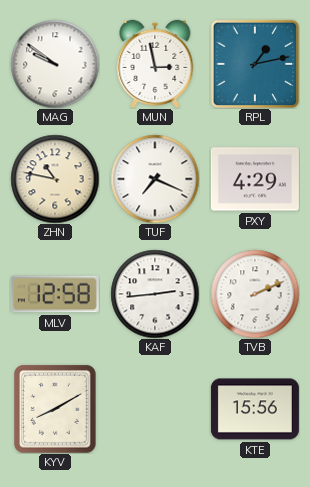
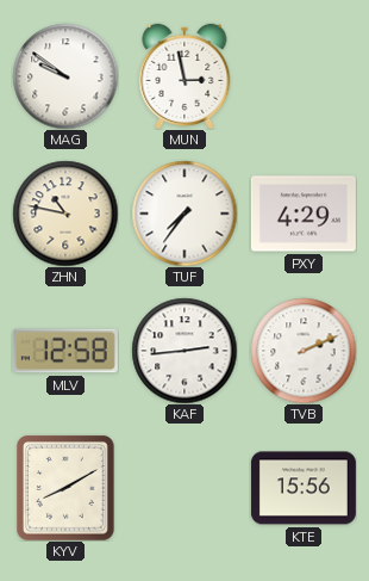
RPL: 1:13 -> none (255, 64)
TUF: 7:19 -> 7:36 (185, 214)
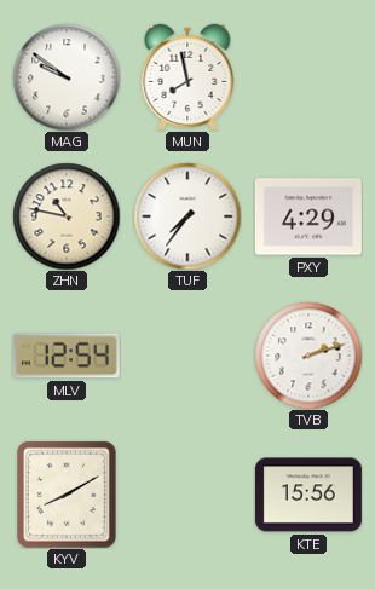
MUN: 2:58 -> 7:58 (187, 77)
MLV: 12:58 -> 12:54 (67, 356)
KAF: 2:44 -> none (185, 351)
TVB: 2:11 -> 2:12 (308, 356)
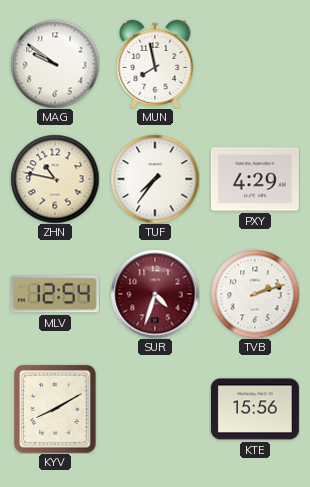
SUR: none -> 4:33 (155, 294)
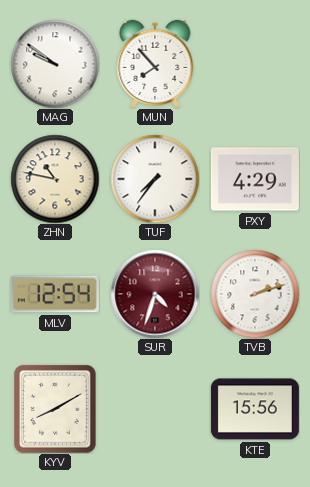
MUN: 7:58 -> 7:53 (155, 64)
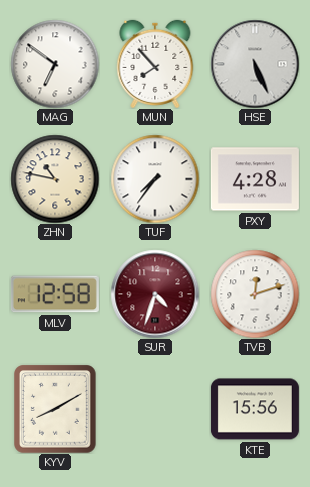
MAG: 9:51 -> 6:51 (55, 64)
HSE: none -> 5:26 (255, 64)
PXY: 4:29 -> 4:28 (255, 179)
MLV: 12:54 -> 12:58 (55, 294)
TVB: 2:12 -> 12:12 (255, 294)
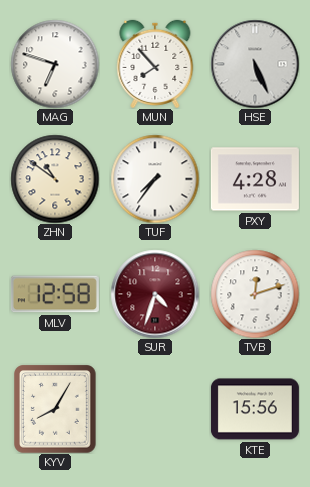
MAG: 6:51 -> 6:48 (55, 64)
ZHN: 10:47 -> 10:51 (55, 179)
KYV: 8:10 -> 8:05 (56, 409)
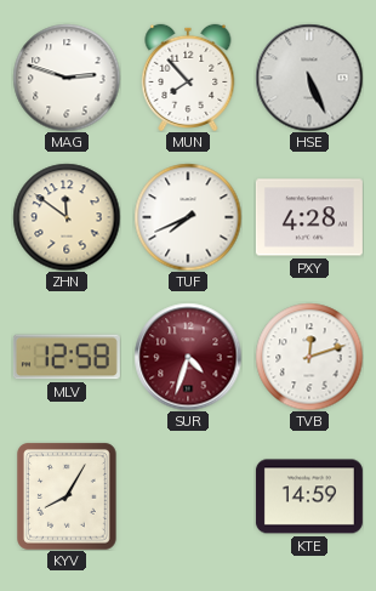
MAG: 6:48 -> 2:48 (67, 78)
ZHN: 10:51 -> 11:51 (67, 217)
TUF: 7:36 -> 7:41 (188, 217)
KTE: 15:56 -> 14:59 (309, 496)
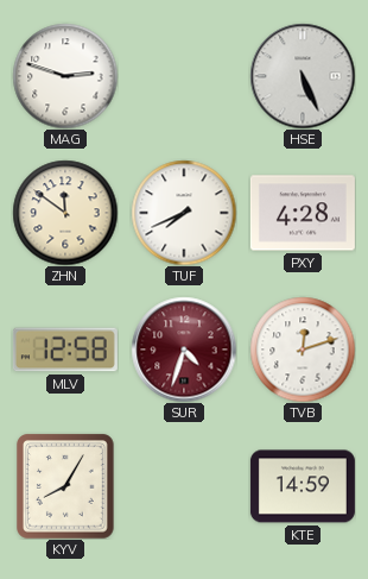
MUN: 7:53 -> none (188, 78)
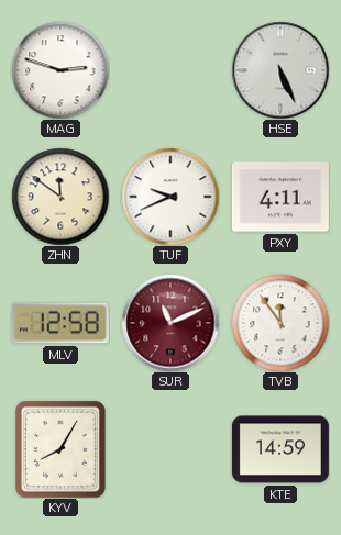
TUF: 7:41 -> 9:41 (170, 197)
PXY: 4:28 -> 4:11 (280, 197)
SUR: 4:33 -> 11:11 (170, 323)
TVB: 12:12 -> 11:54 (280, 323)
